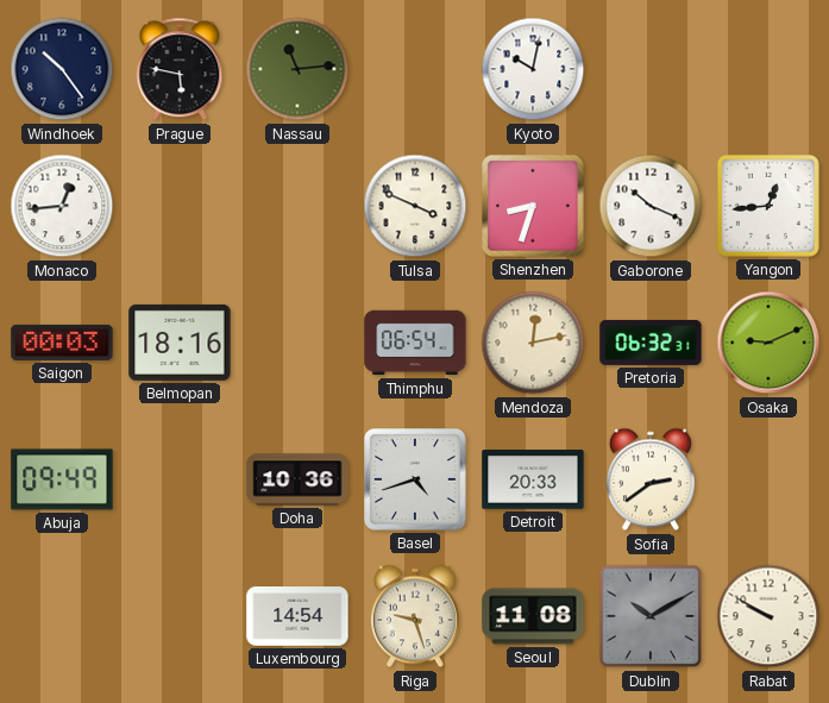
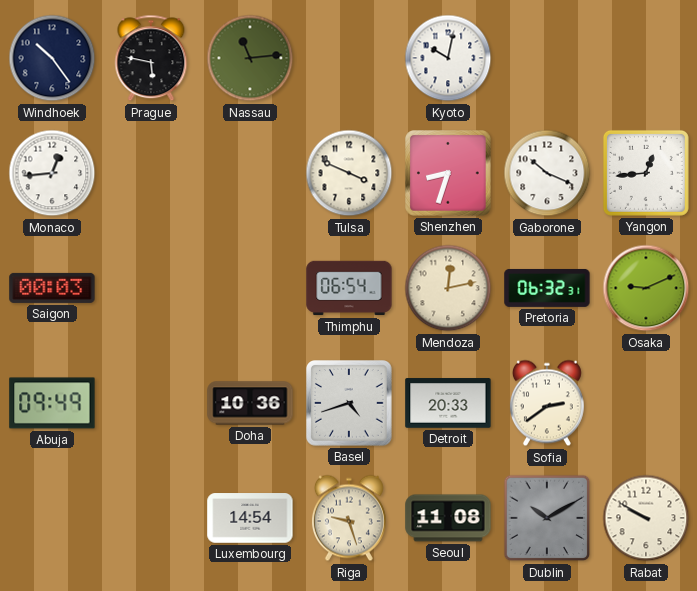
Belmopan: 18:16 -> none (180, 343)
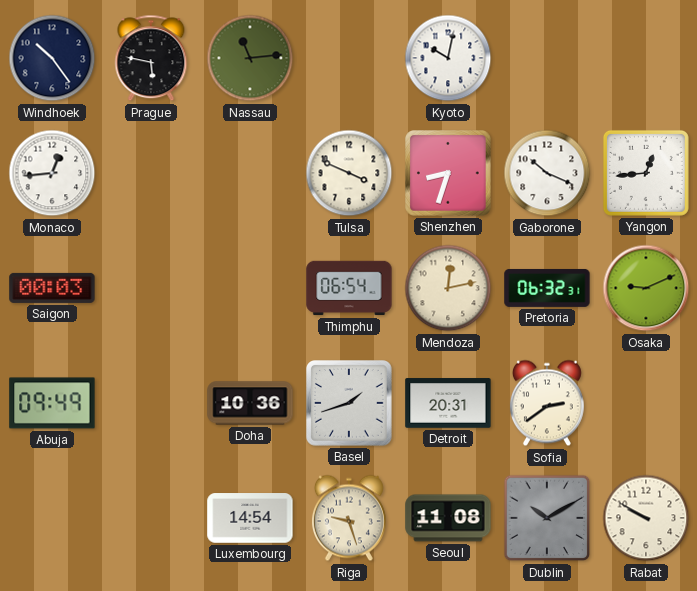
Basel: 4:42 -> 1:42 (350, 404)
Detroit: 20:33 -> 20:31 (448, 403)
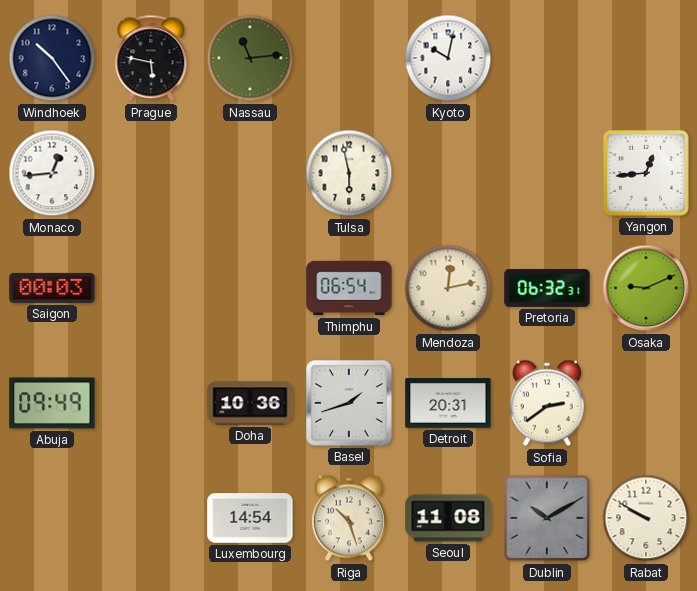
Tulsa: 3:49 -> 5:58 (349, 173)
Shenzhen: 8:33 -> none (449, 174)
Gaborone: 10:19 -> none (547, 173)
Riga: 9:27 -> 10:27 (349, 518)
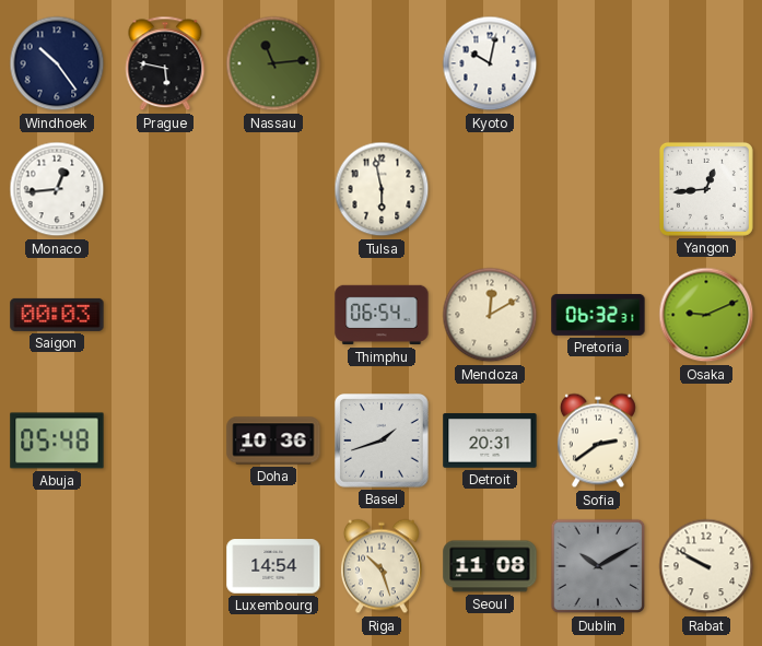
Mendoza: 12:13 -> 12:10 (490, 315)
Abuja: 09:49 -> 05:48 (57, 441)
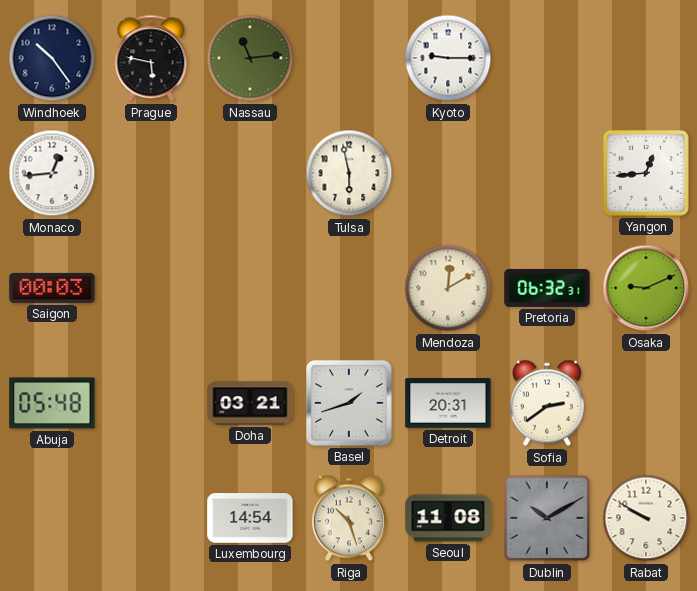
Kyoto: 10:02 -> 9:15 (448, 58)
Thimphu: 06:54 -> none (382, 315)
Doha: 10:36 -> 03:21 (250, 403)
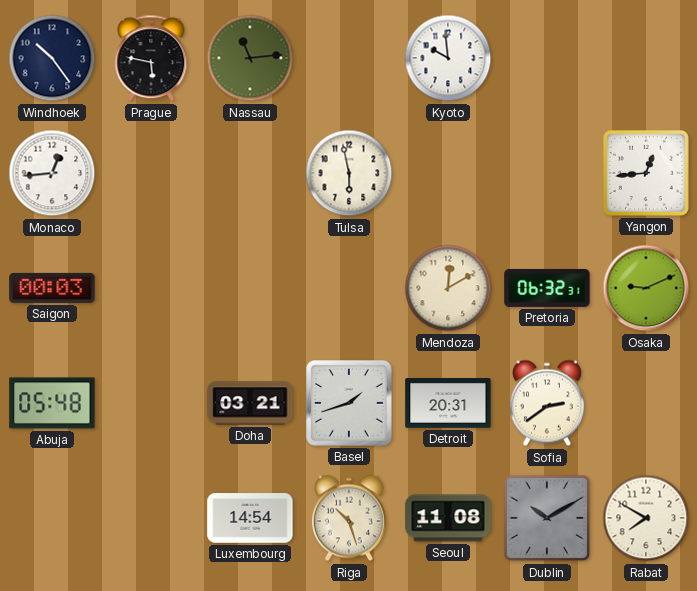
Kyoto: 9:15 -> 9:59 (448, 58)
Rabat: 9:50 -> 7:50 (646, 518)
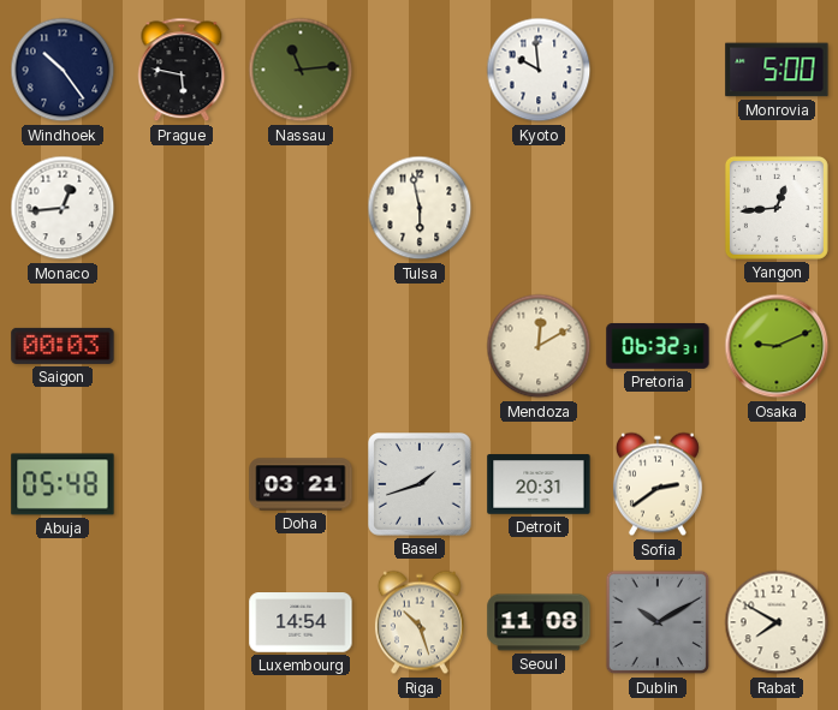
Monrovia: none -> 5:00 (777, 70)
